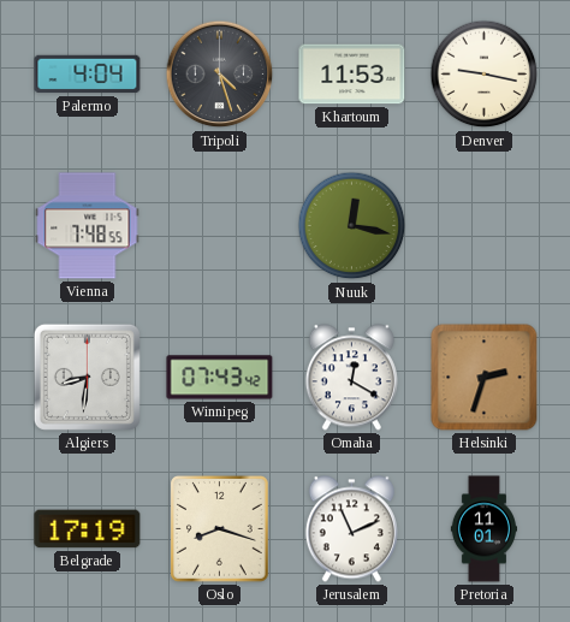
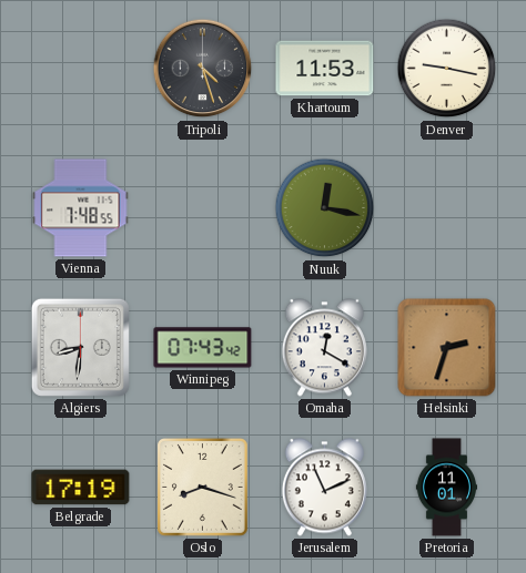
Palermo: 4:04 -> none (88, 75)
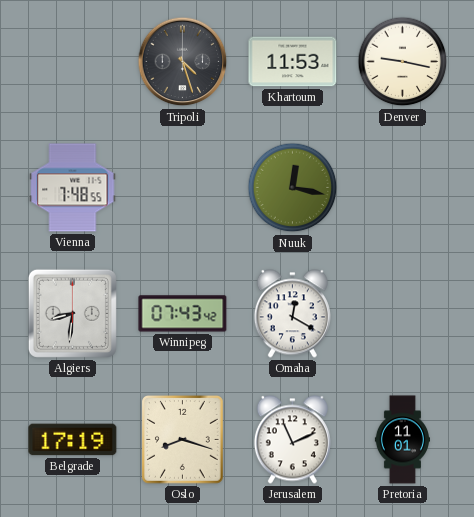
Helsinki: 2:33 -> none (447, 348)
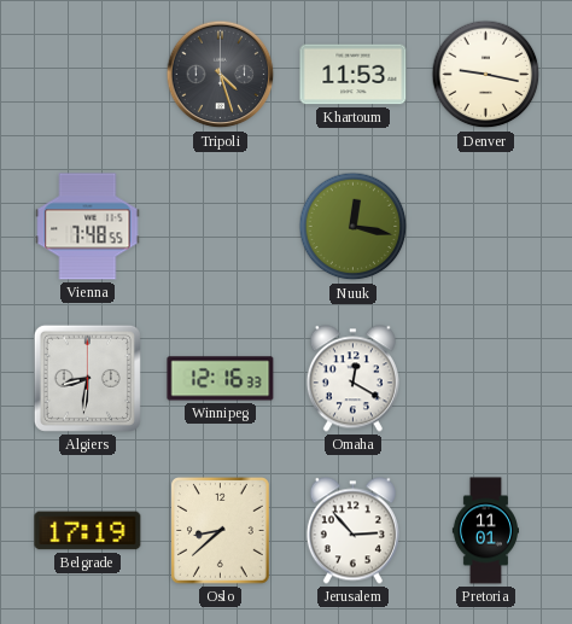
Winnipeg: 07:43 -> 12:16 (221, 379)
Oslo: 8:18 -> 8:38 (221, 531)
Jerusalem: 11:11 -> 2:53 (352, 531)
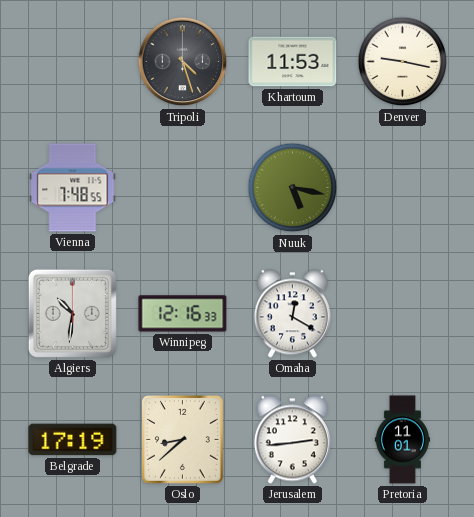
Nuuk: 12:17 -> 5:17 (293, 188)
Algiers: 8:31 -> 10:31 (72, 313)
Jerusalem: 2:53 -> 2:44 (292, 440)
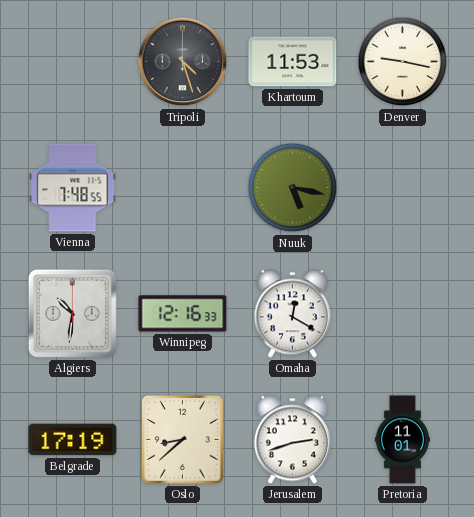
Jerusalem: 2:44 -> 2:42 (292, 440)
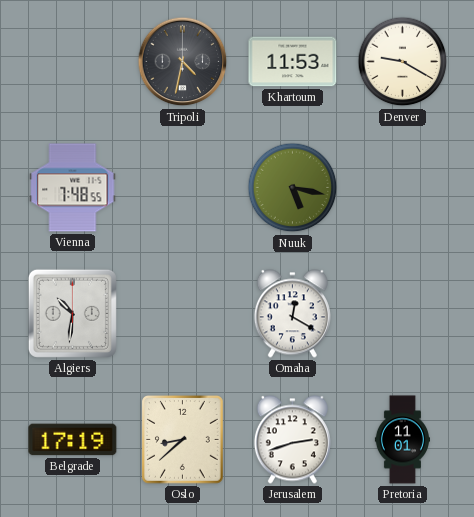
Tripoli: 4:27 -> 4:32 (183, 62)
Denver: 9:17 -> 9:20 (403, 62)
Winnipeg: 12:16 -> none (183, 314)
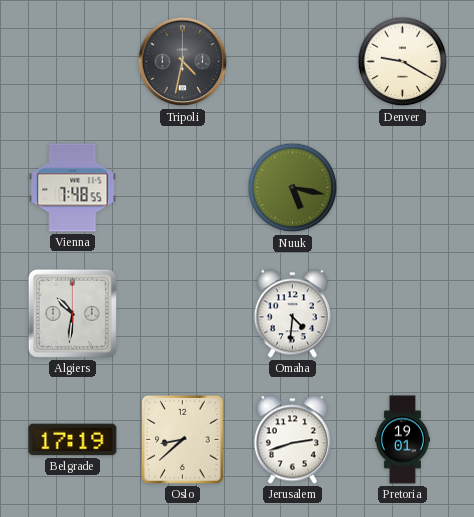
Khartoum: 11:53 -> none (293, 62)
Omaha: 12:20 -> 4:31 (292, 314)
Pretoria: 11:01 -> 19:01 (402, 440)
